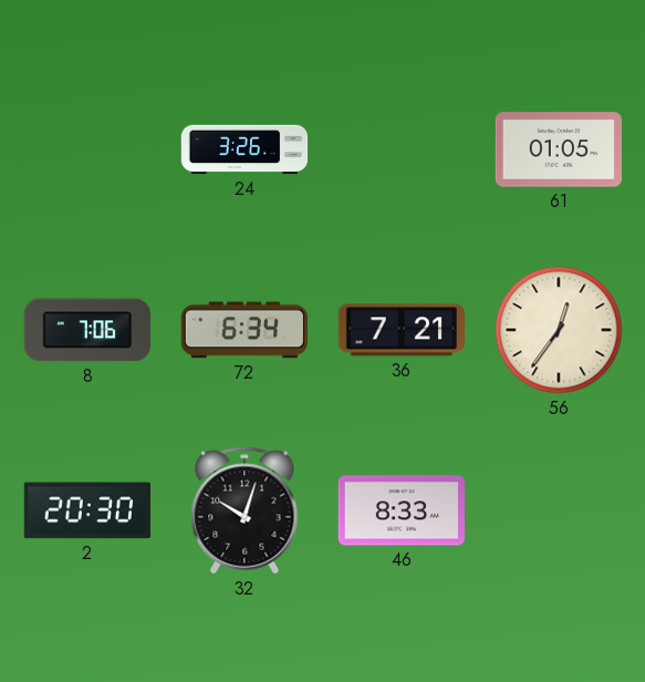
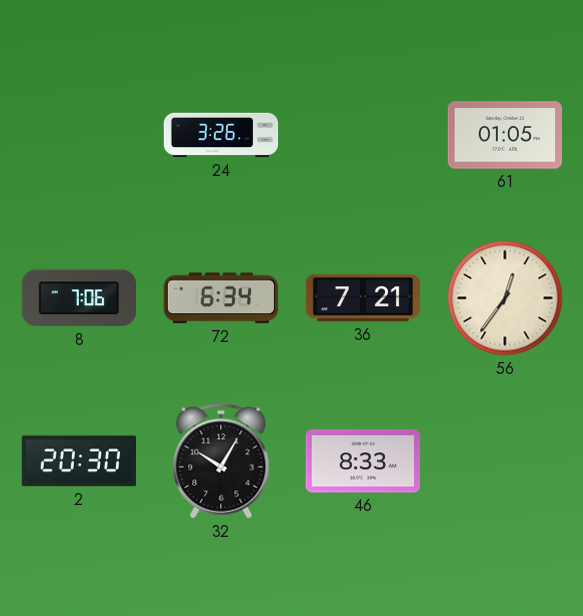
32: 10:03 -> 10:05 (221, 461)
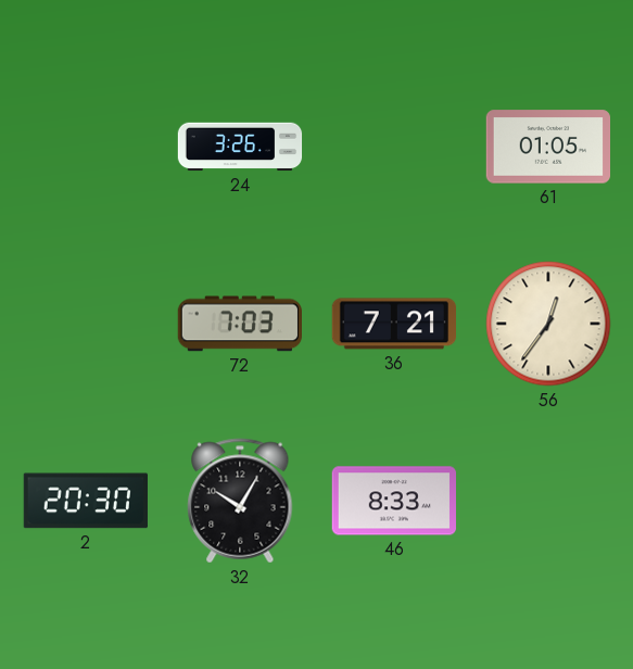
8: 7:06 -> none (79, 298)
72: 6:34 -> 7:03 (239, 324)
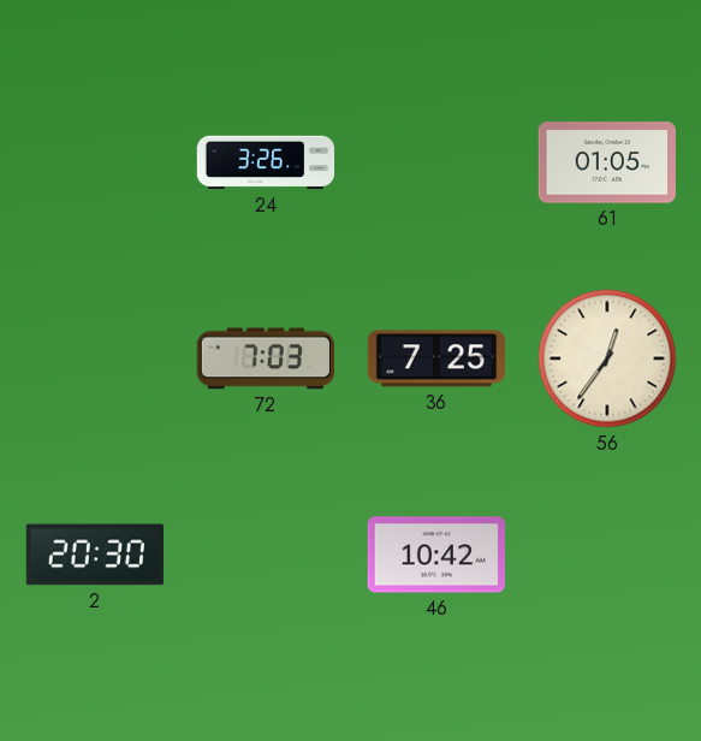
36: 7:21 -> 7:25 (435, 358)
32: 10:05 -> none (240, 501)
46: 8:33 -> 10:42 (435, 555)
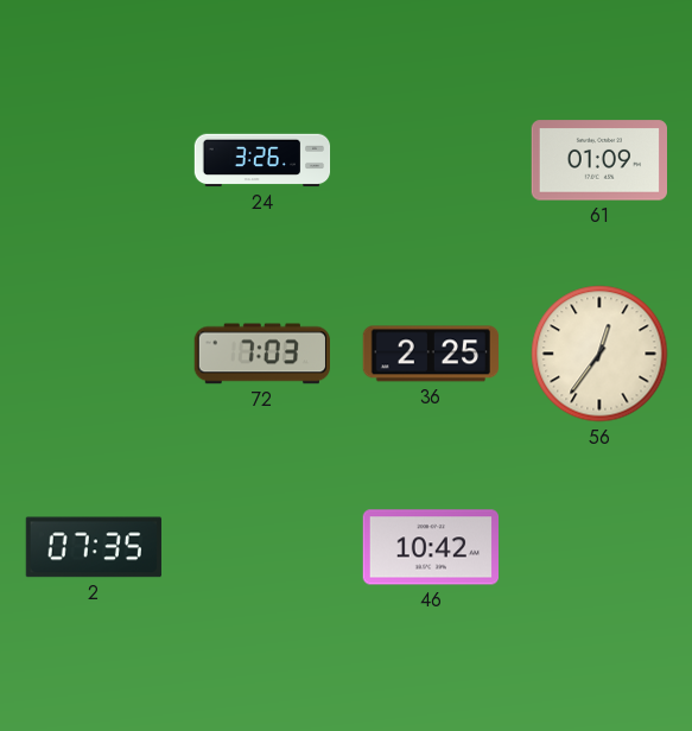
61: 01:05 -> 01:09 (598, 160)
36: 7:25 -> 2:25 (430, 354)
2: 20:30 -> 07:35 (94, 547)
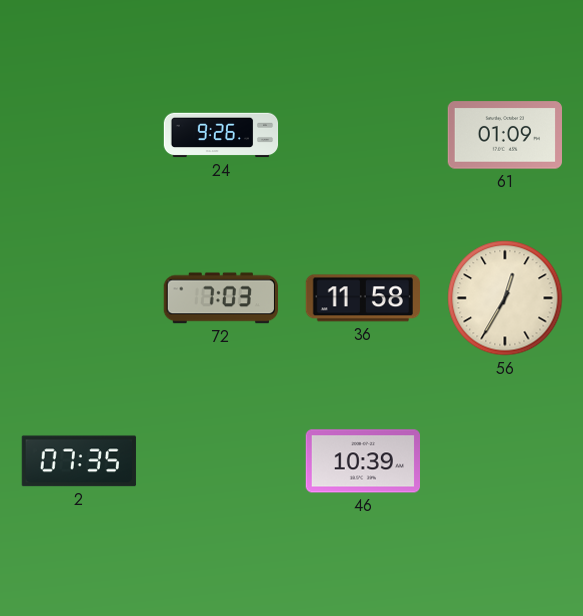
24: 3:26 -> 9:26 (221, 135)
36: 2:25 -> 11:58 (362, 298)
56: 12:36 -> 12:35 (505, 298)
46: 10:42 -> 10:39 (362, 461)
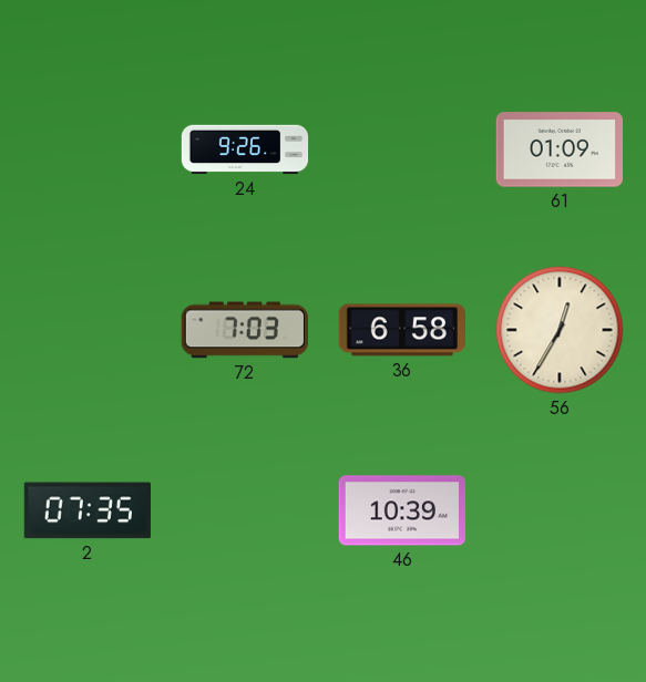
36: 11:58 -> 6:58 (401, 330)
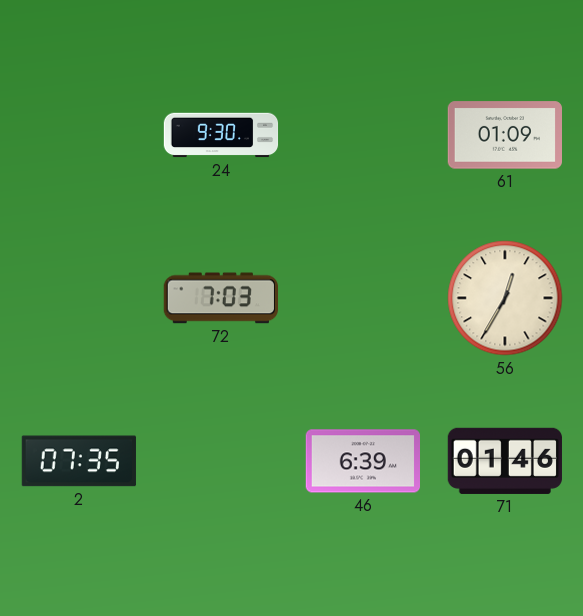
24: 9:26 -> 9:30 (221, 135)
36: 6:58 -> none (401, 330)
46: 10:39 -> 6:39 (362, 461)
71: none -> 01:46 (505, 461)
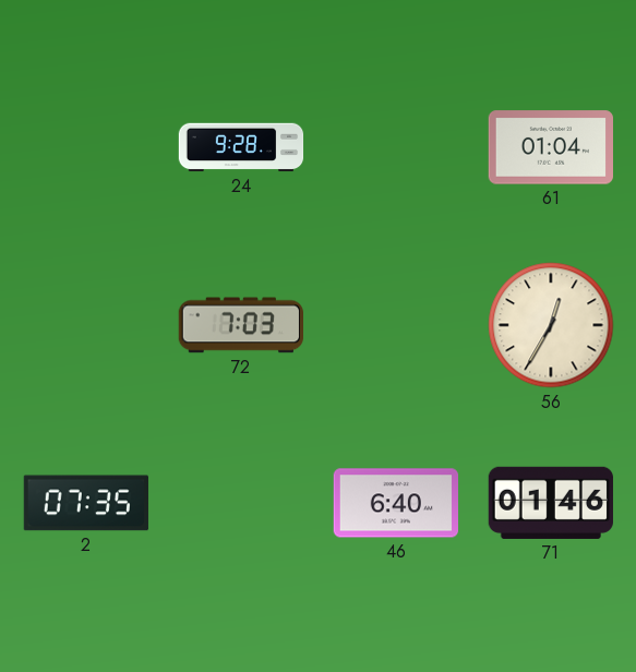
24: 9:30 -> 9:28 (241, 147)
61: 01:09 -> 01:04 (550, 147)
46: 6:39 -> 6:40 (395, 503)
